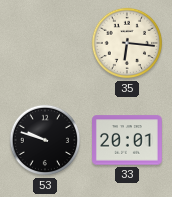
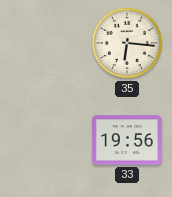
53: 9:48 -> none (45, 140)
33: 20:01 -> 19:56 (128, 140)
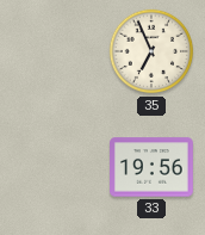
35: 6:16 -> 6:56 (151, 51)
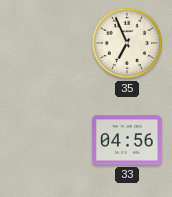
33: 19:56 -> 04:56 (128, 140)
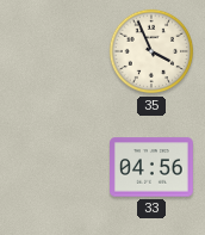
35: 6:56 -> 3:56 (151, 51)
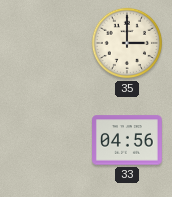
35: 3:56 -> 3:00 (127, 43)
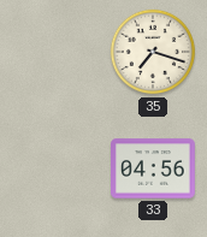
35: 3:00 -> 7:18 (153, 52)
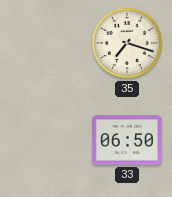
33: 04:56 -> 06:50 (128, 140)
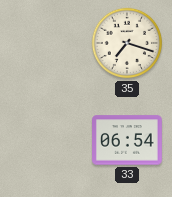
33: 06:50 -> 06:54 (128, 140)
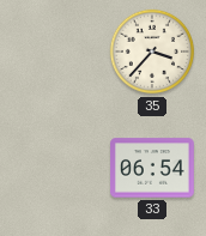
35: 7:18 -> 3:37 (152, 52)
